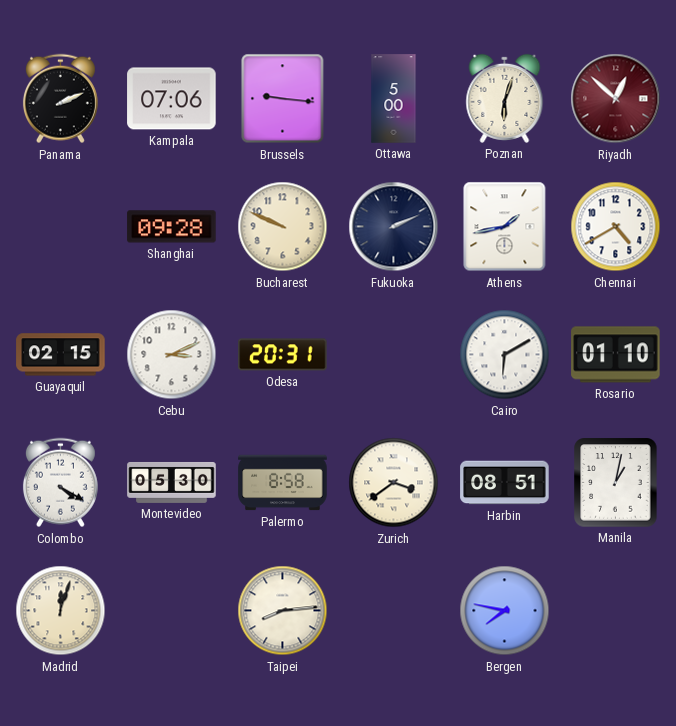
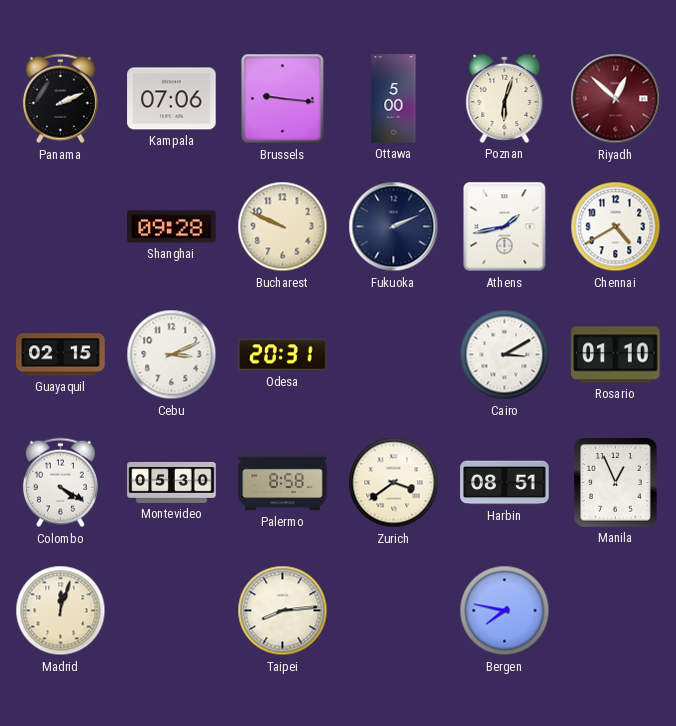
Cairo: 6:10 -> 3:10 (505, 355)
Manila: 1:02 -> 12:56 (616, 483)
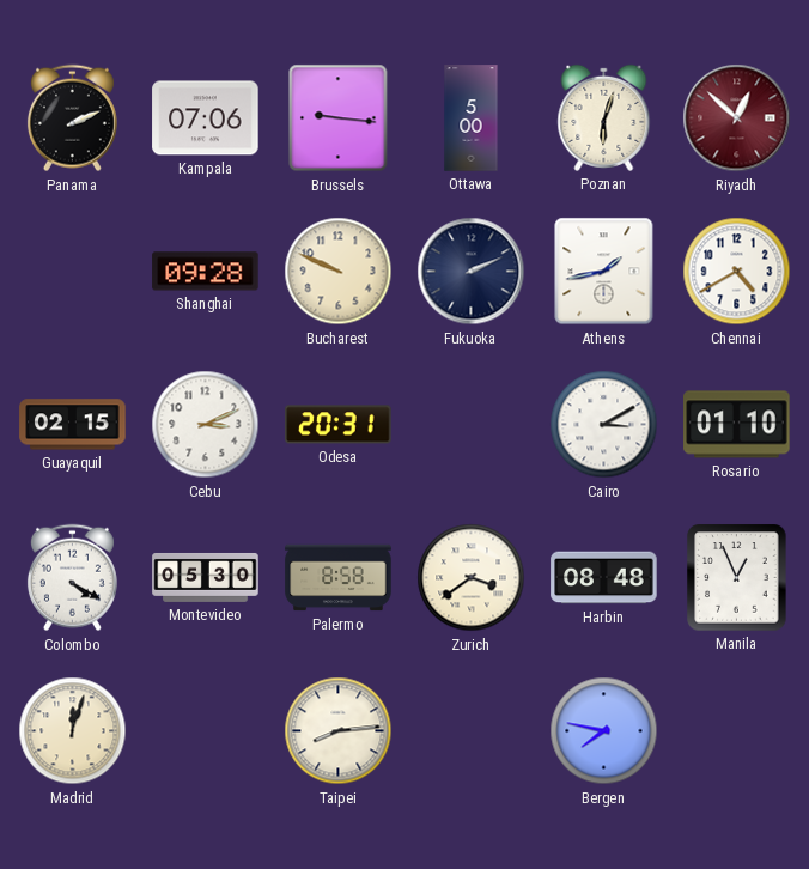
Harbin: 08:51 -> 08:48 (604, 578)
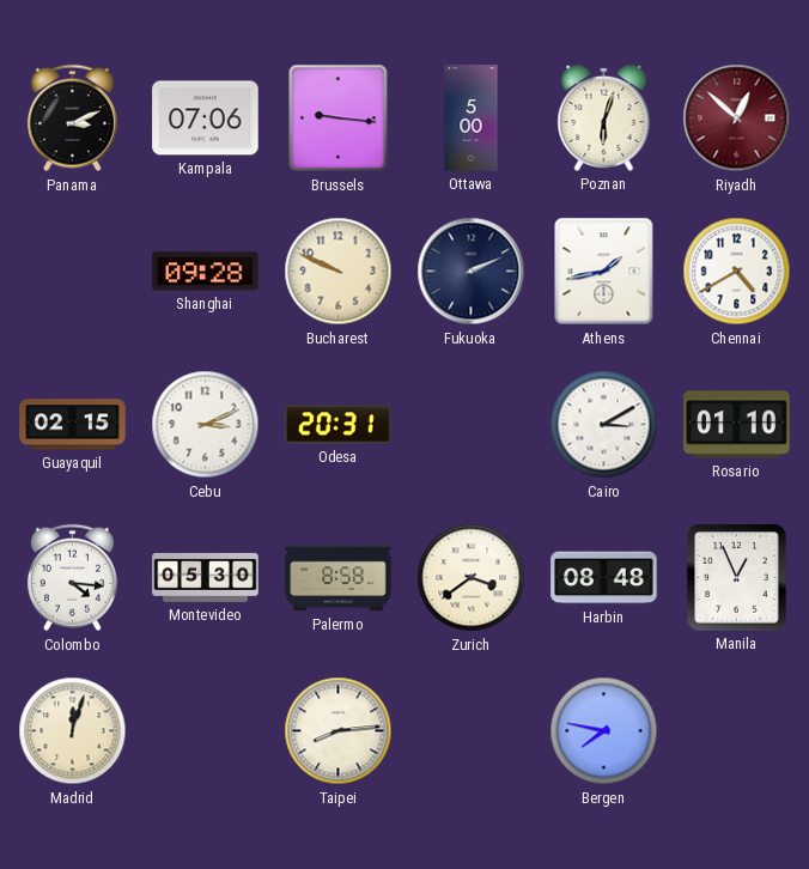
Panama: 2:11 -> 3:11 (72, 118)
Colombo: 4:20 -> 4:16 (72, 578)
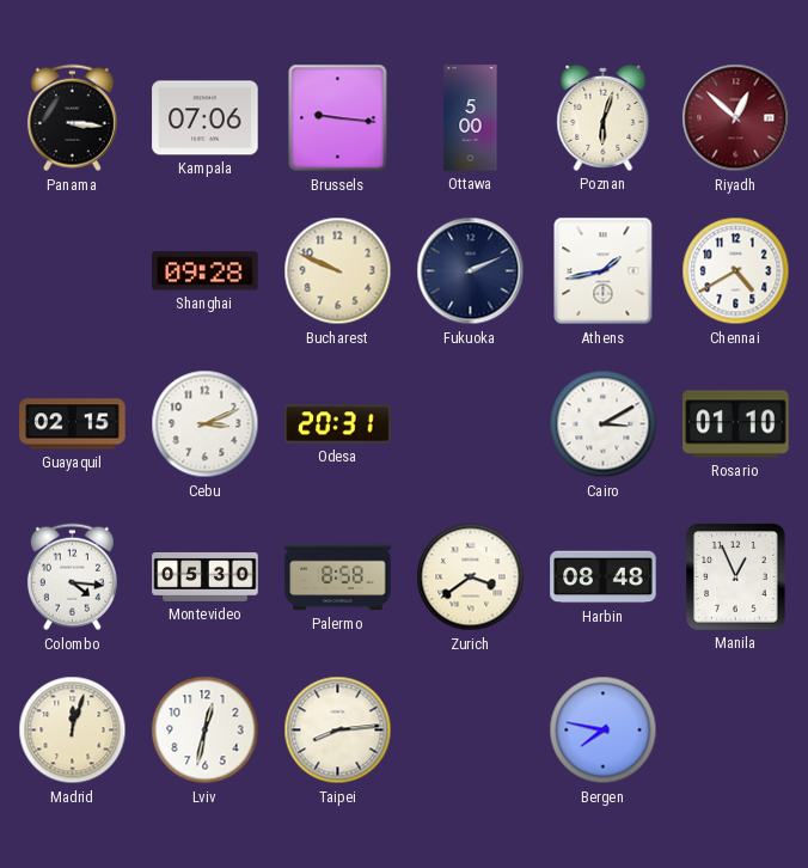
Panama: 3:11 -> 3:16 (72, 118)
Lviv: none -> 12:32 (206, 731)
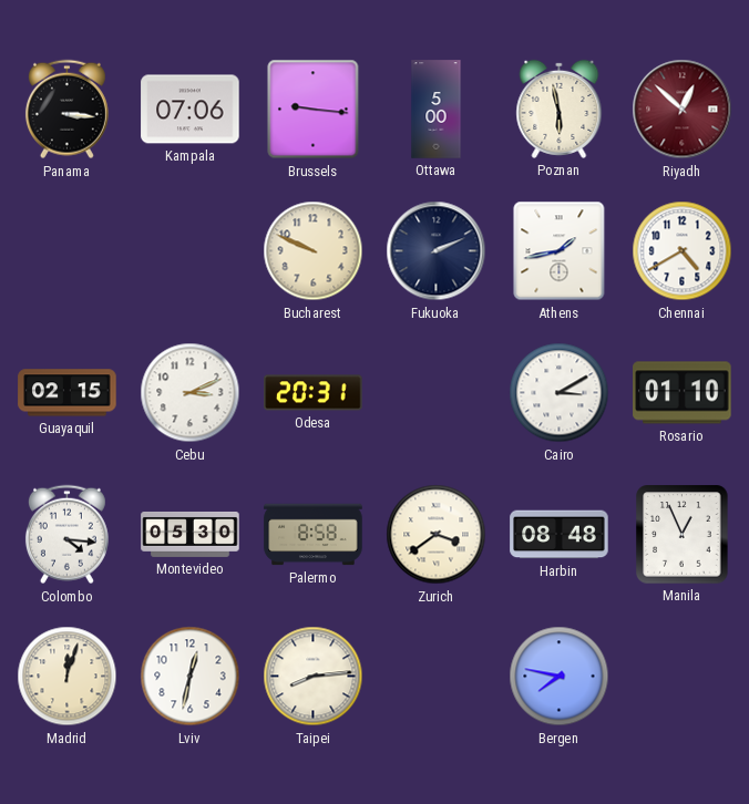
Poznan: 6:03 -> 5:58 (560, 109)
Shanghai: 09:28 -> none (206, 271)
